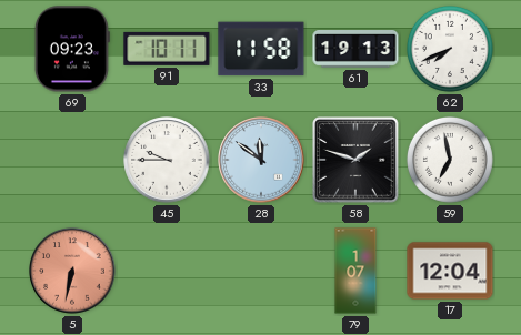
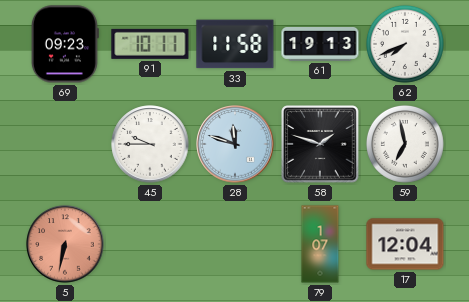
28: 11:51 -> 11:48 (235, 144)
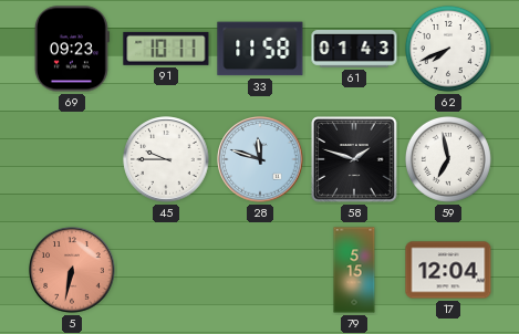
61: 19:13 -> 01:43 (354, 50)
79: 1:07 -> 5:15 (354, 270)
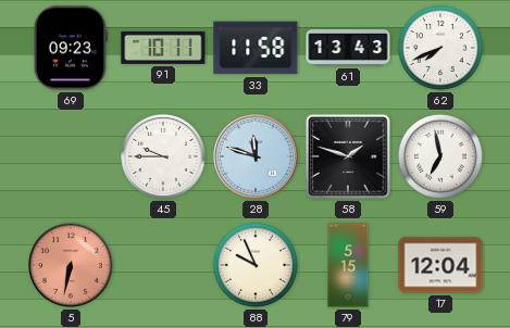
61: 01:43 -> 13:43 (348, 49)
88: none -> 9:56 (256, 265)
